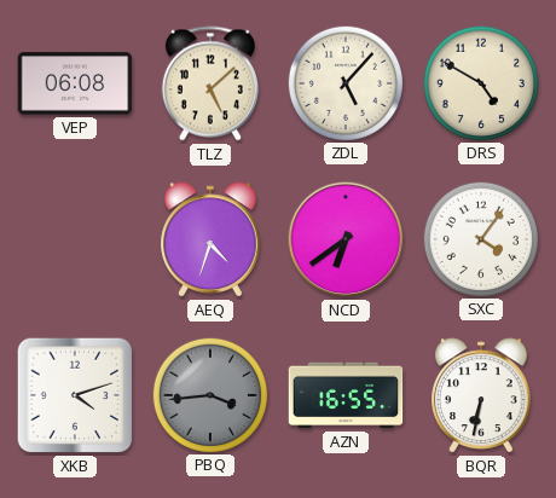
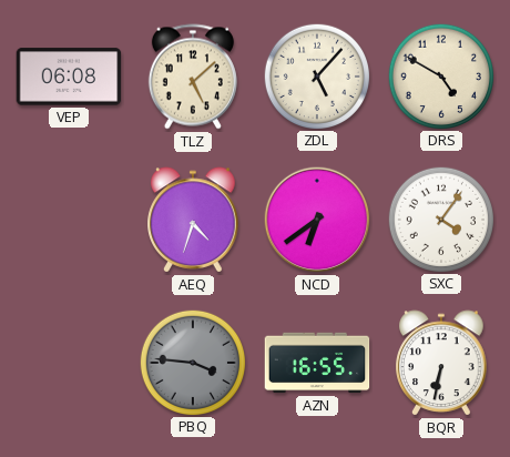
XKB: 4:12 -> none (75, 395)
PBQ: 3:44 -> 3:46 (192, 362)
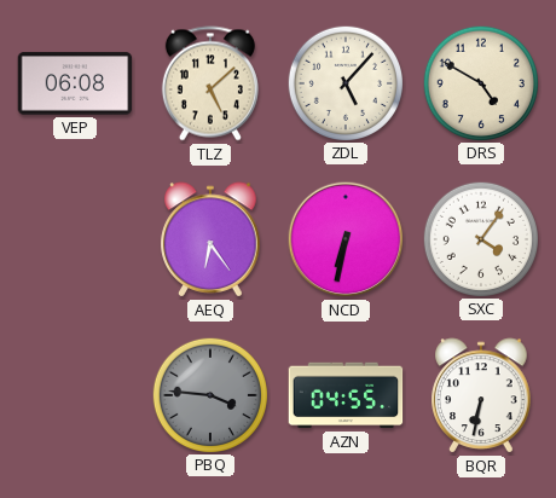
AEQ: 4:33 -> 6:24 (210, 239)
NCD: 6:39 -> 6:32 (346, 239)
AZN: 16:55 -> 04:55 (346, 395)
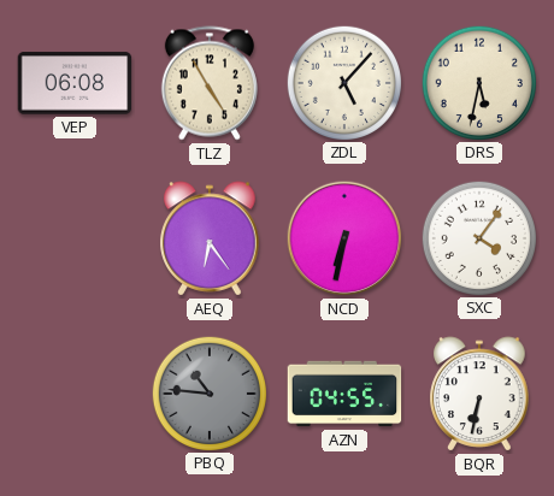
TLZ: 5:08 -> 4:55 (210, 83)
DRS: 4:50 -> 5:32 (478, 82)
PBQ: 3:46 -> 10:46 (208, 392)
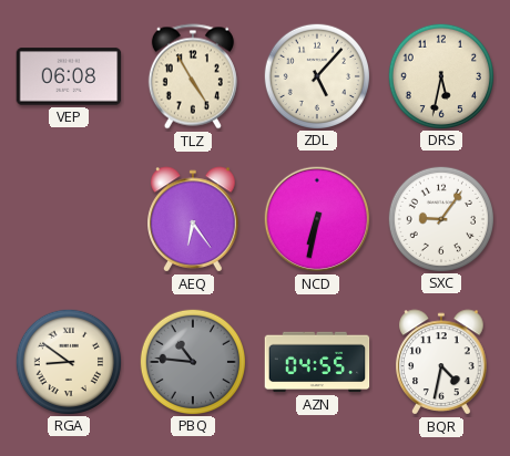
SXC: 4:06 -> 9:06 (440, 218)
RGA: none -> 8:51 (68, 361)
BQR: 6:32 -> 4:32 (441, 362)
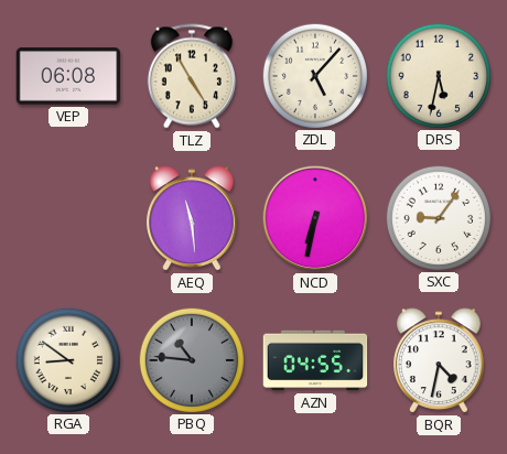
AEQ: 6:24 -> 11:29 (192, 218)
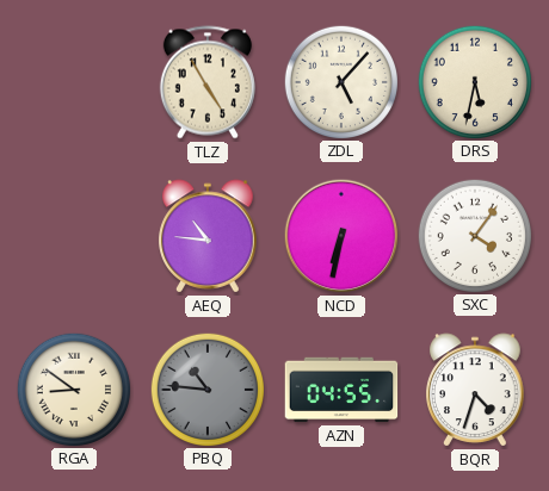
VEP: 06:08 -> none (68, 76)
AEQ: 11:29 -> 10:46 (208, 236)
SXC: 9:06 -> 4:06 (474, 235)
BQR: 4:32 -> 4:33 (475, 390)
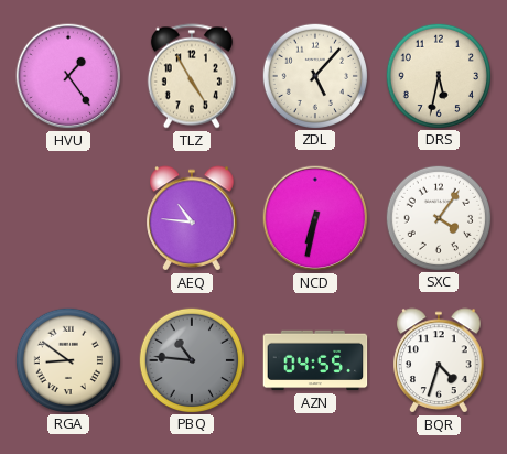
HVU: none -> 1:24 (68, 76)
